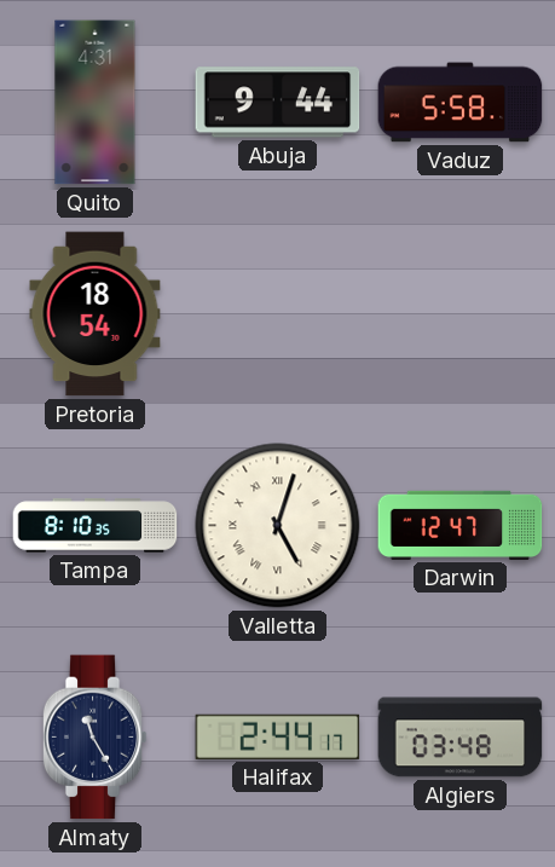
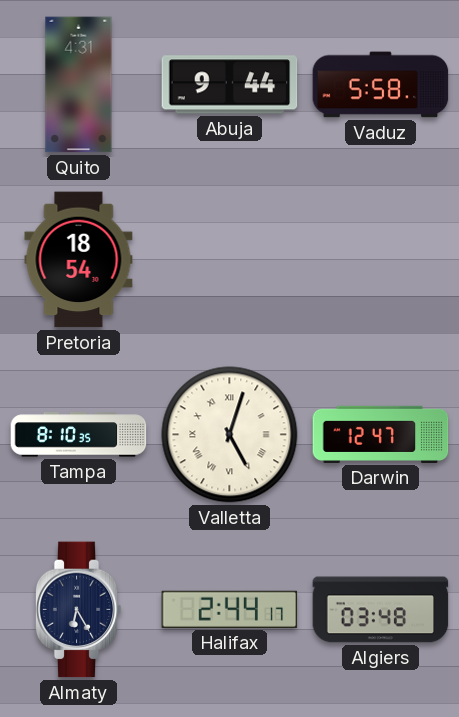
Almaty: 11:25 -> 6:25 (78, 610)
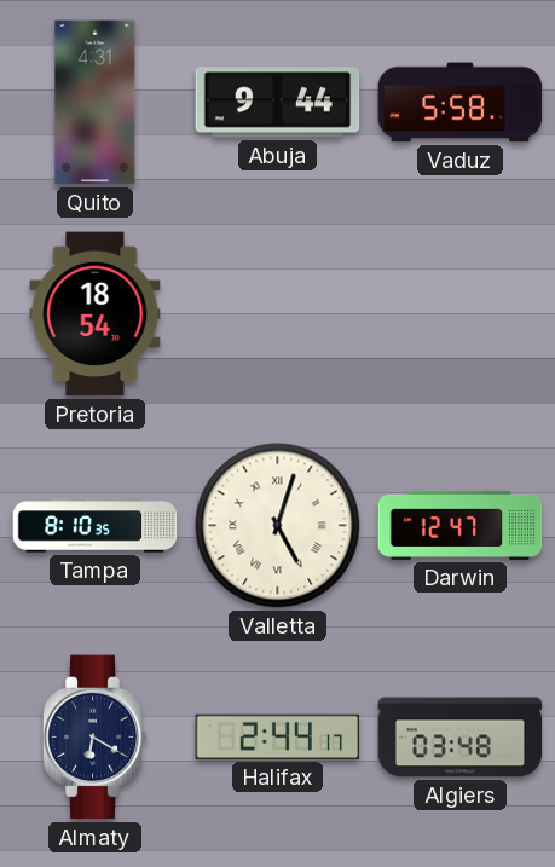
Almaty: 6:25 -> 6:20 (94, 738)
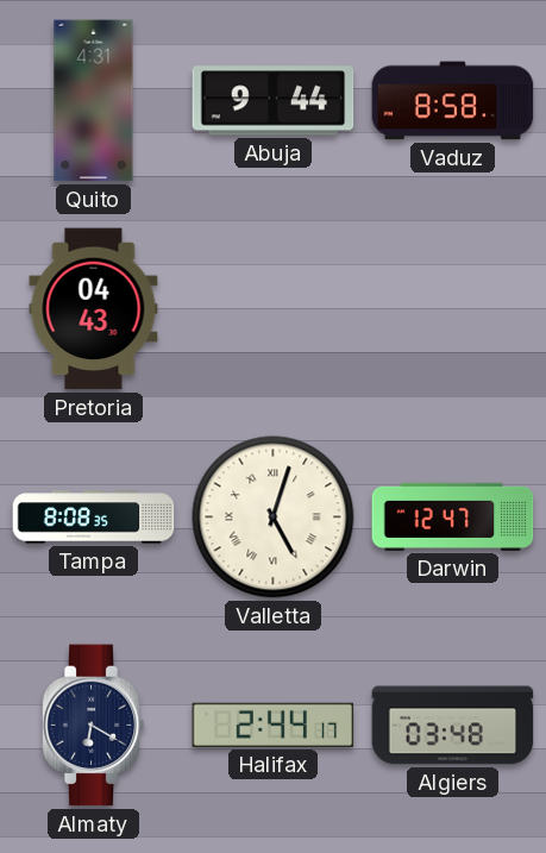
Vaduz: 5:58 -> 8:58 (453, 101)
Pretoria: 18:54 -> 04:43 (94, 309)
Tampa: 8:10 -> 8:08 (94, 518)
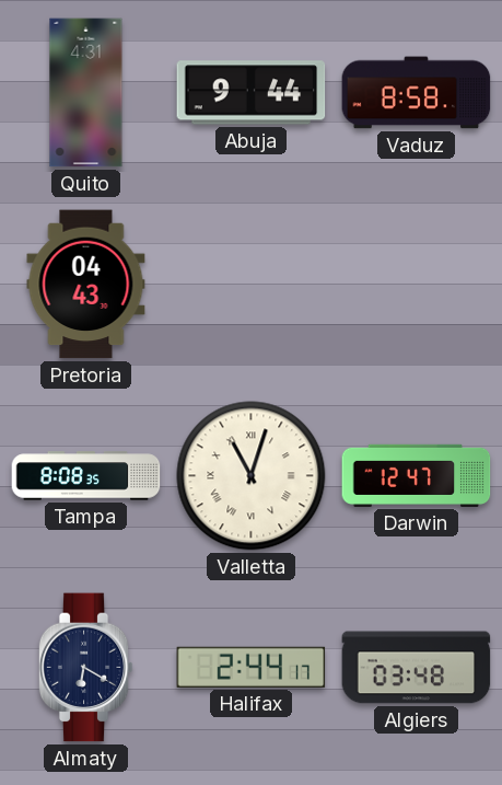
Valletta: 5:03 -> 11:03 (252, 476)
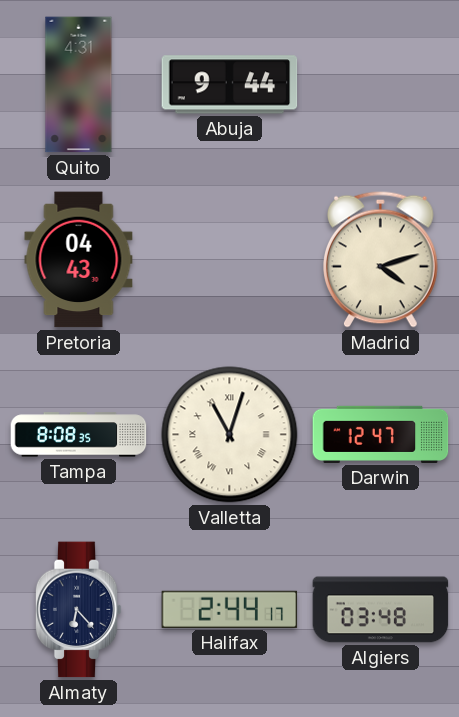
Vaduz: 8:58 -> none (417, 93)
Madrid: none -> 4:12 (381, 259)
Almaty: 6:20 -> 6:23 (78, 610)
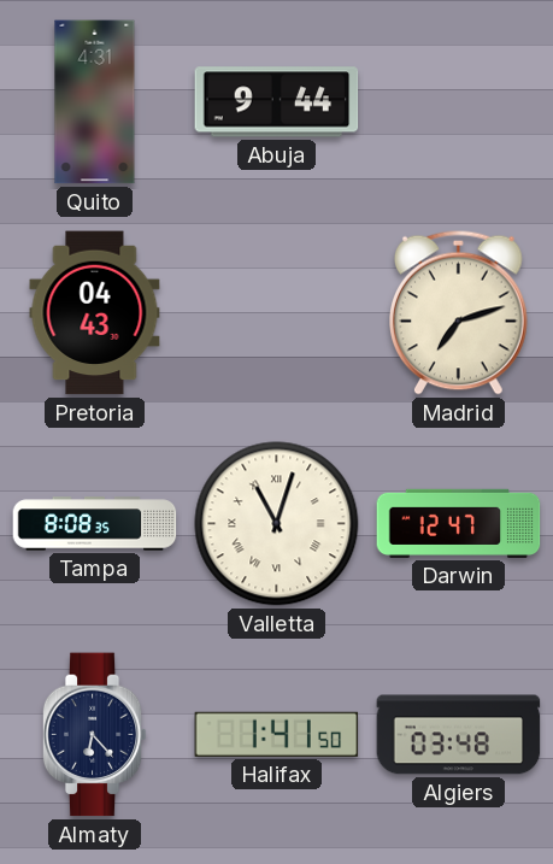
Madrid: 4:12 -> 7:12 (459, 312)
Halifax: 2:44 -> 1:41 (277, 734)
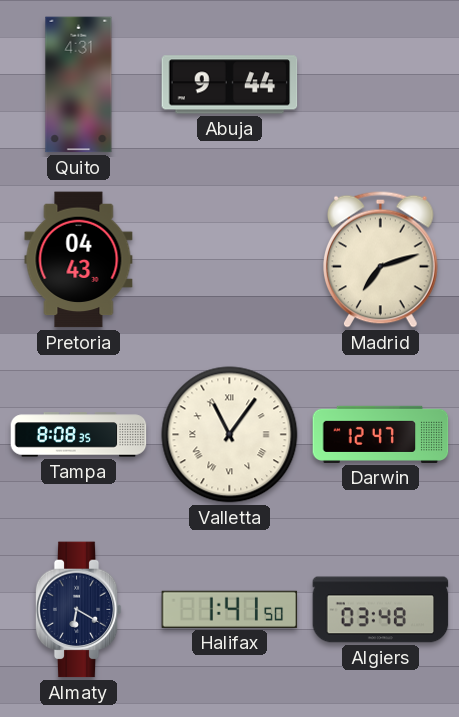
Valletta: 11:03 -> 11:06 (230, 435)
Almaty: 6:23 -> 6:20 (78, 610)
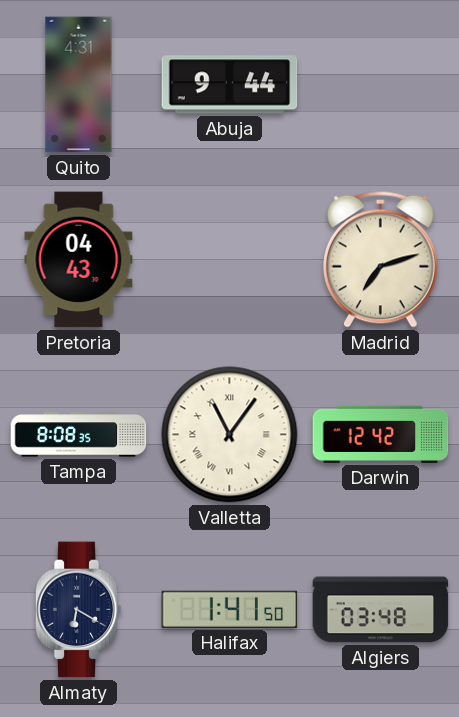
Darwin: 12:47 -> 12:42 (381, 434)
